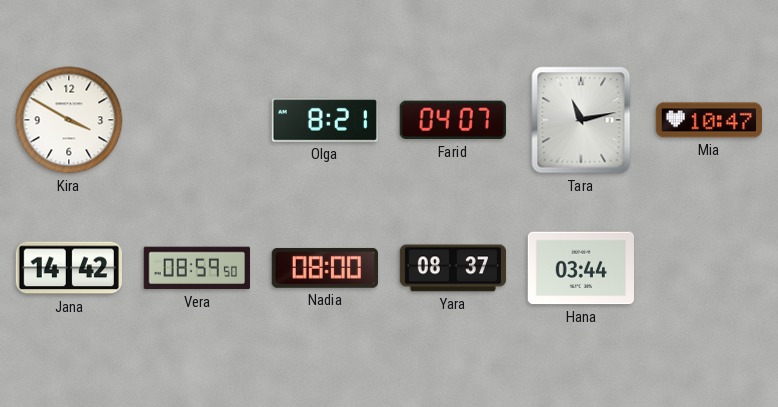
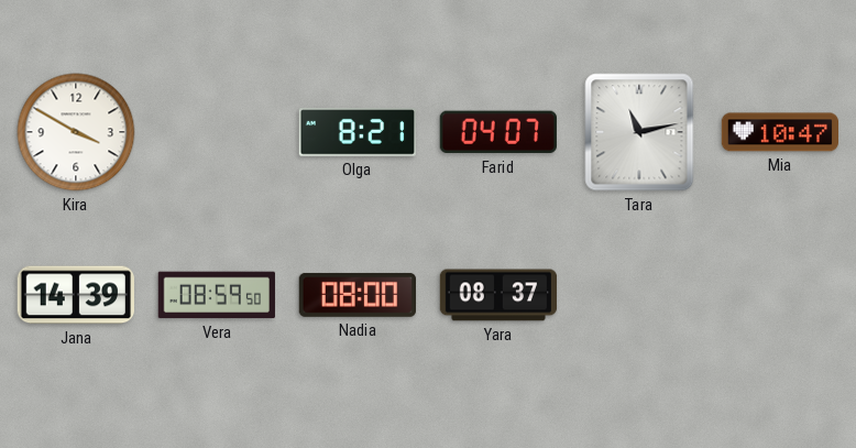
Jana: 14:42 -> 14:39 (75, 295)
Hana: 03:44 -> none (580, 268)
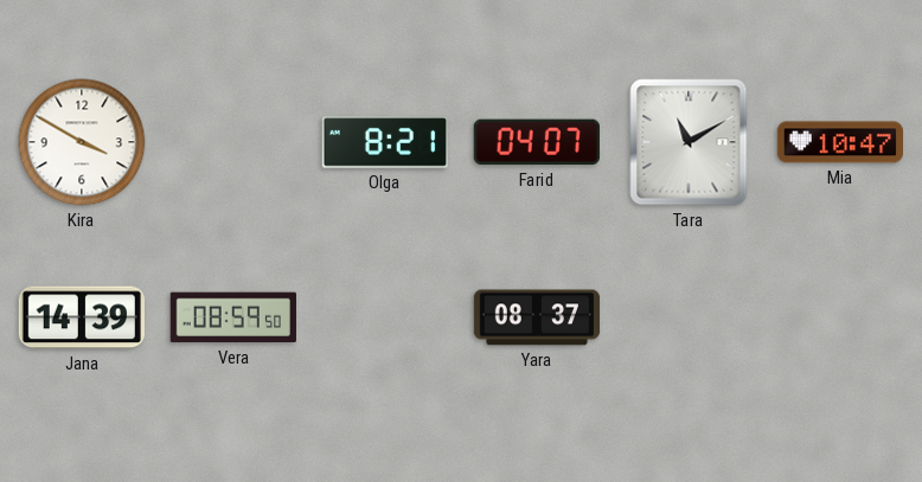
Tara: 11:13 -> 11:10 (689, 142)
Nadia: 08:00 -> none (356, 295)
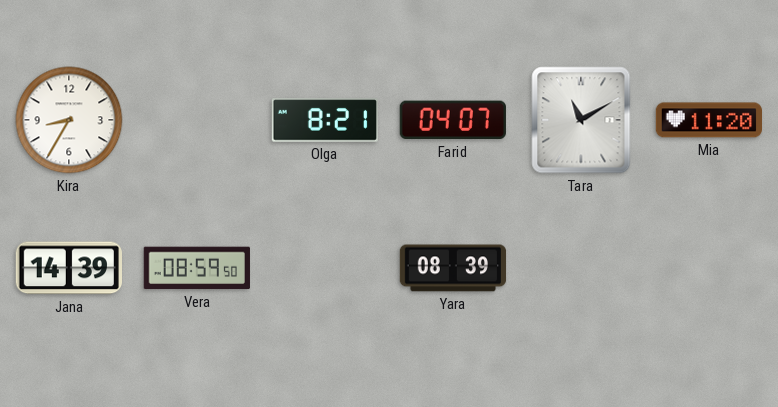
Kira: 3:50 -> 8:35 (69, 120)
Mia: 10:47 -> 11:20 (708, 120)
Yara: 08:37 -> 08:39 (453, 268)
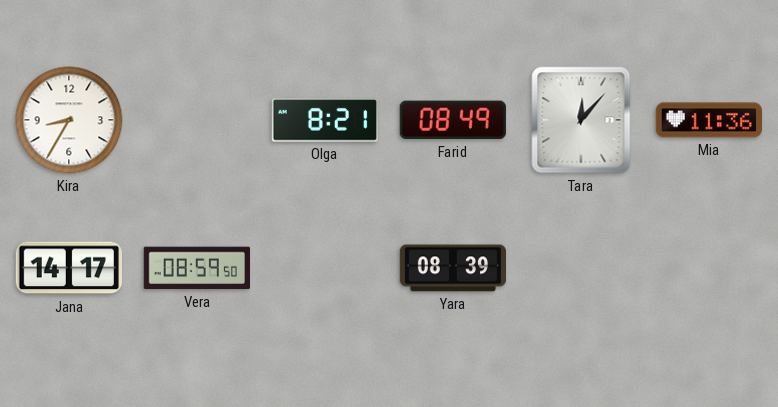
Farid: 04:07 -> 08:49 (453, 120)
Tara: 11:10 -> 12:07 (581, 120)
Mia: 11:20 -> 11:36 (708, 120)
Jana: 14:39 -> 14:17 (68, 268)
